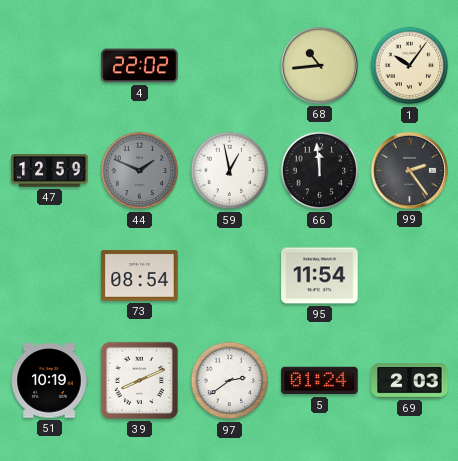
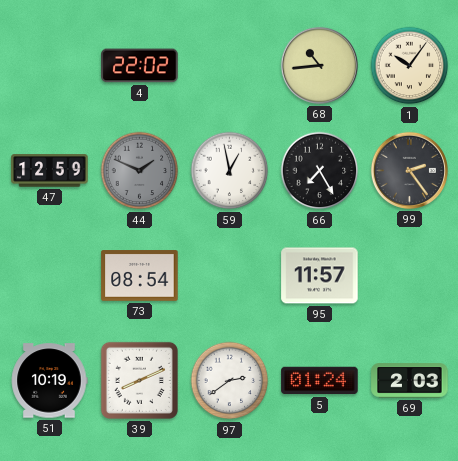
66: 11:59 -> 7:25 (320, 171)
95: 11:54 -> 11:57 (320, 276)
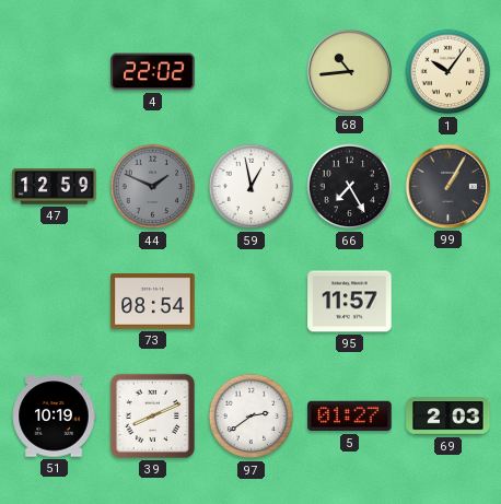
99: 2:24 -> 1:05 (447, 186)
5: 01:24 -> 01:27 (350, 417)
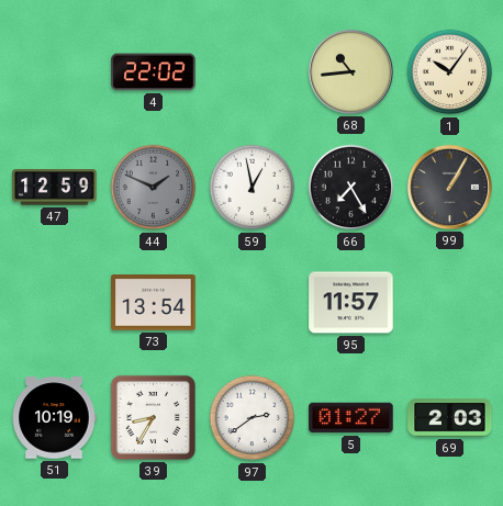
73: 08:54 -> 13:54 (154, 303)
39: 8:11 -> 8:35 (153, 417)
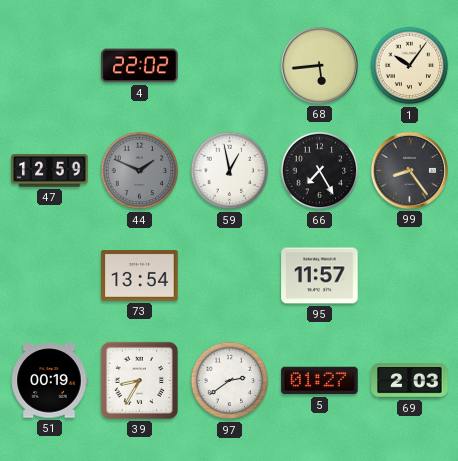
68: 10:44 -> 5:44 (319, 65)
99: 1:05 -> 8:24 (409, 170)
51: 10:19 -> 00:19 (49, 381)
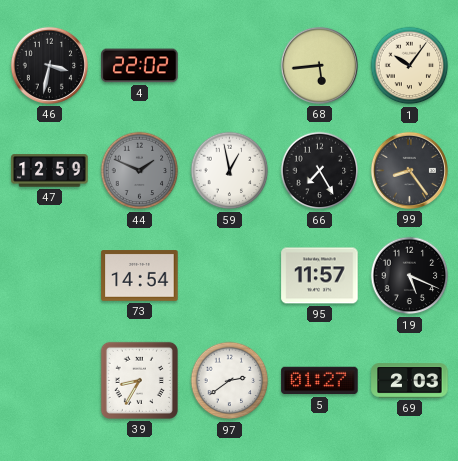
46: none -> 3:32 (49, 65)
73: 13:54 -> 14:54 (140, 276)
19: none -> 5:19 (410, 276)
51: 00:19 -> none (49, 381)
